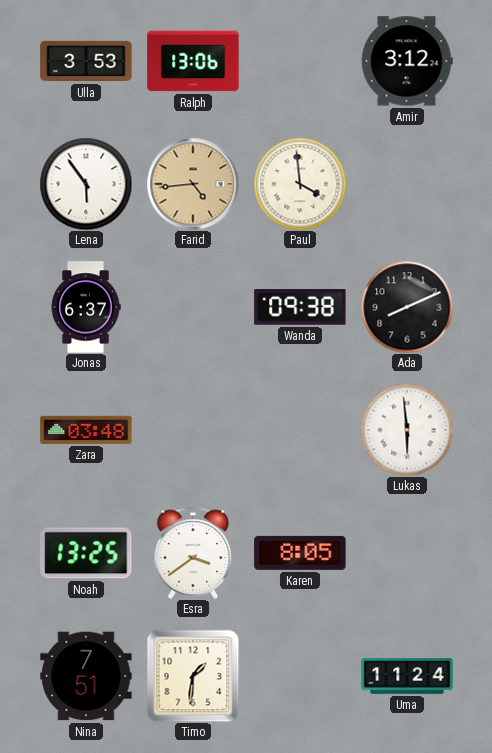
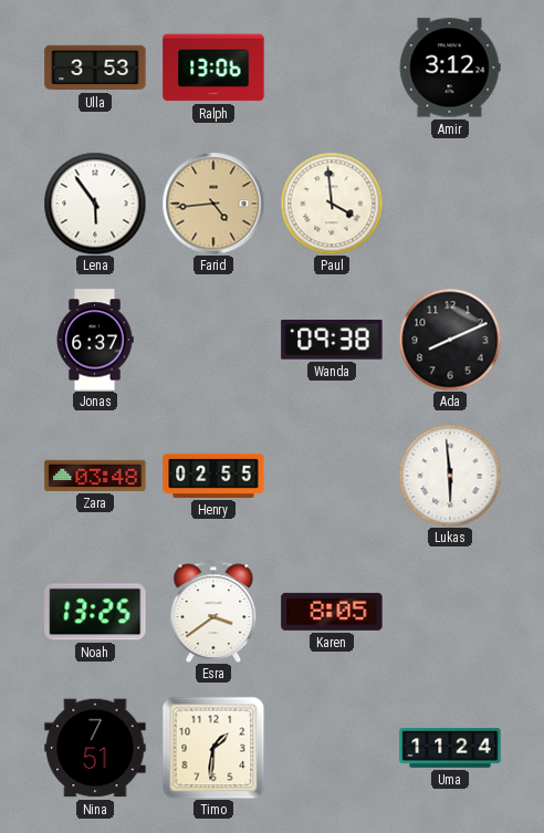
Henry: none -> 02:55 (213, 476)
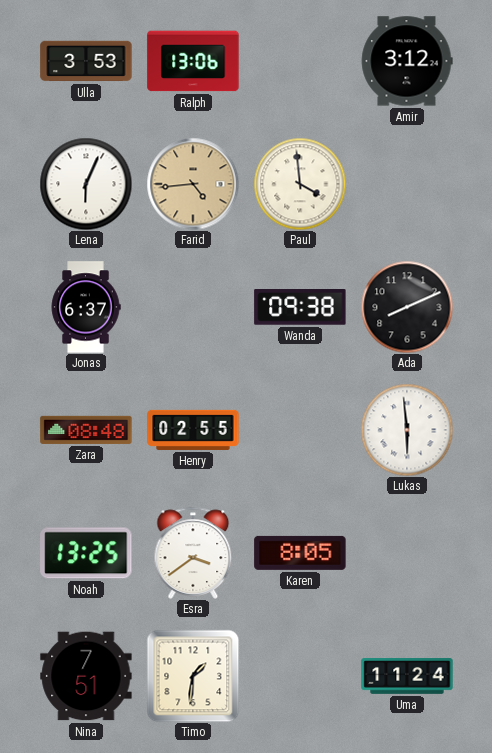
Lena: 5:54 -> 6:04 (86, 184)
Zara: 03:48 -> 08:48 (86, 430)
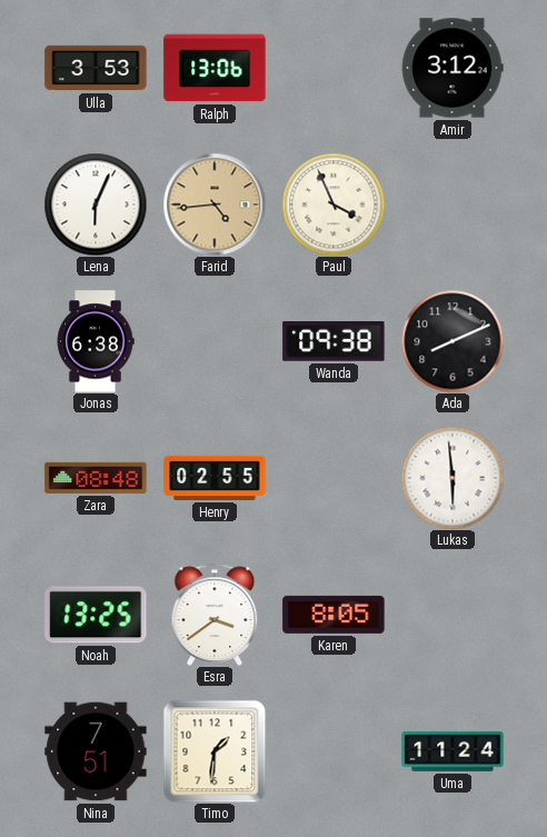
Paul: 3:59 -> 3:56 (334, 205)
Jonas: 6:37 -> 6:38 (96, 341)
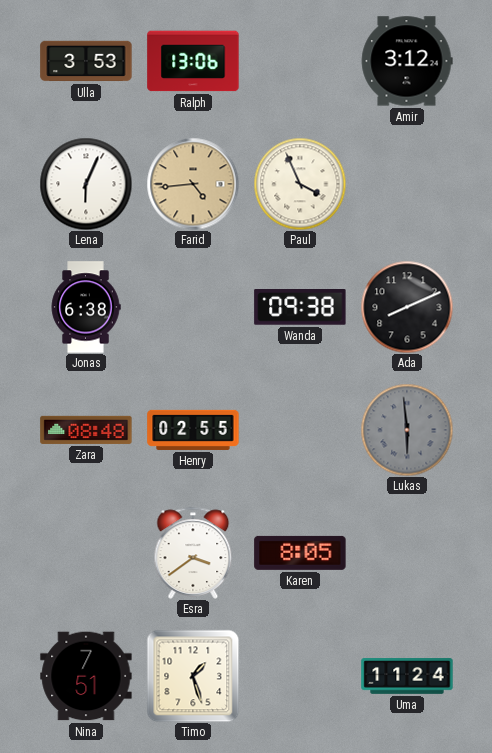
Lukas dial: white -> grey (407, 430)
Noah: 13:25 -> none (96, 615)
Timo: 1:31 -> 1:27 (193, 676)
